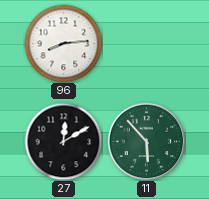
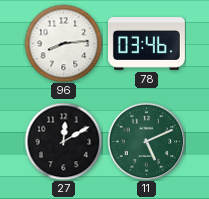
78: none -> 03:46 (146, 44)
11: 5:53 -> 5:11 (146, 141)
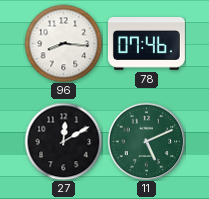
96: 8:14 -> 8:16 (63, 43)
78: 03:46 -> 07:46 (146, 44)
